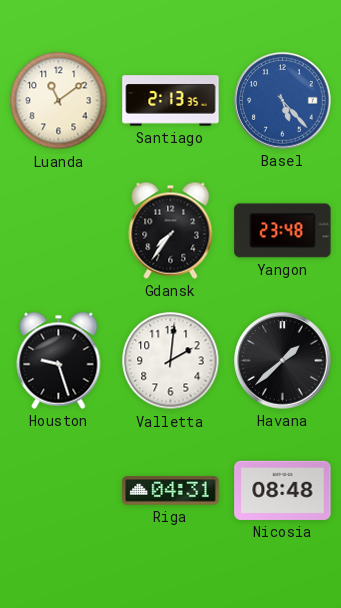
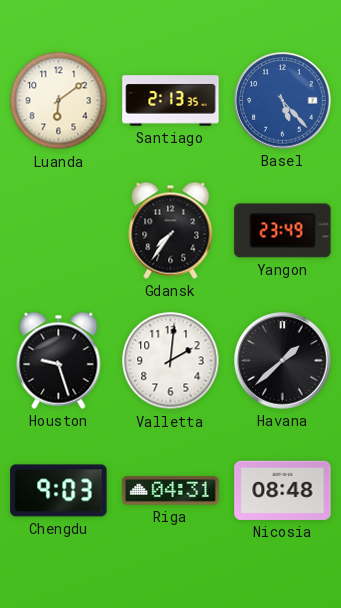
Luanda: 11:09 -> 6:09 (59, 101)
Yangon: 23:48 -> 23:49 (283, 231)
Chengdu: none -> 9:03 (59, 491)
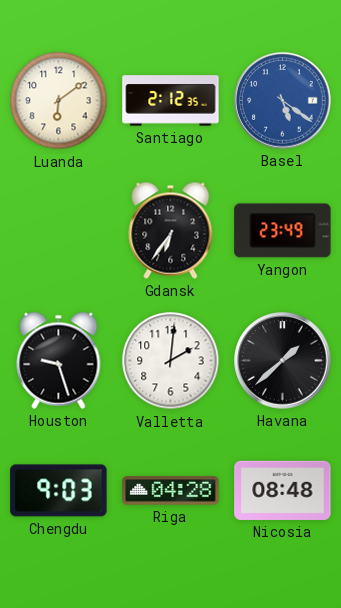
Santiago: 2:13 -> 2:12 (171, 101)
Basel: 5:23 -> 5:21 (283, 101)
Gdansk: 7:36 -> 6:36 (171, 230)
Riga: 04:31 -> 04:28 (171, 491)
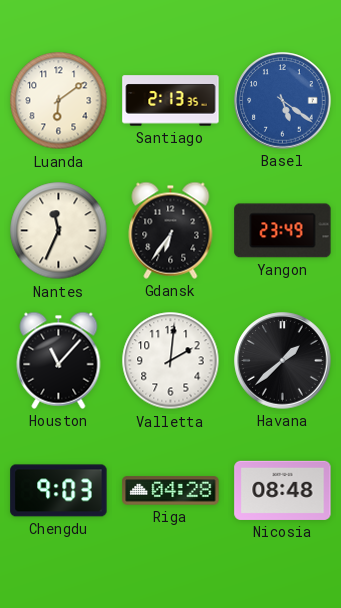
Santiago: 2:12 -> 2:13 (171, 101)
Nantes: none -> 11:34 (59, 231)
Houston: 9:27 -> 11:07 (59, 360)
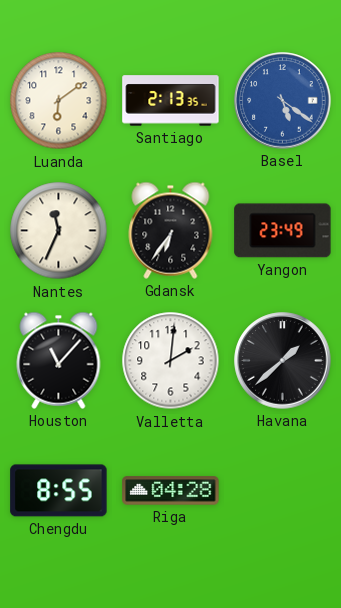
Chengdu: 9:03 -> 8:55 (59, 491)
Nicosia: 08:48 -> none (283, 490)
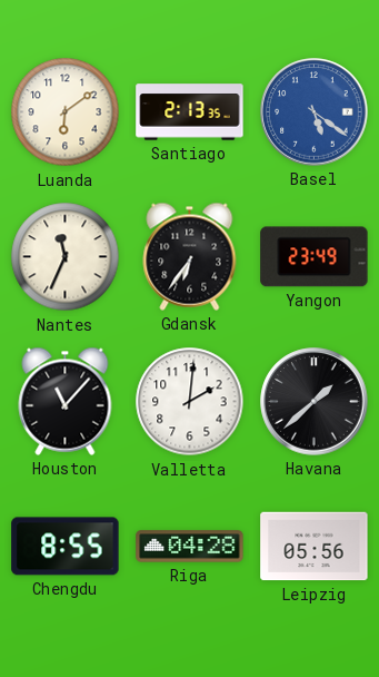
Leipzig: none -> 05:56 (315, 547)
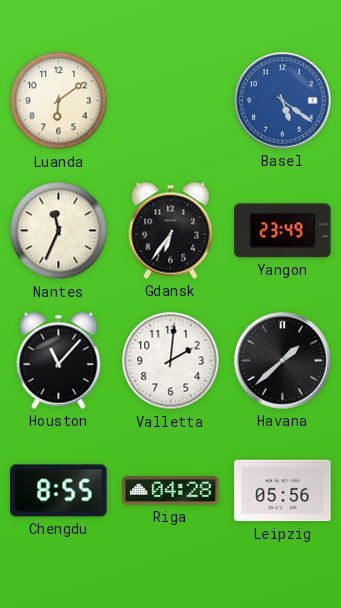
Santiago: 2:13 -> none (190, 112)
